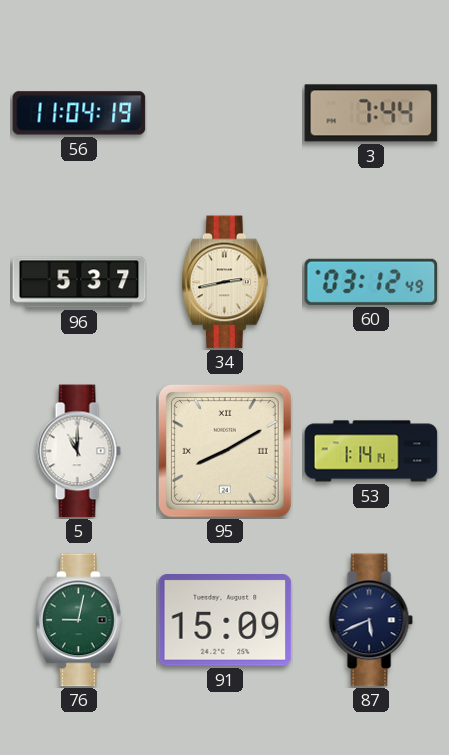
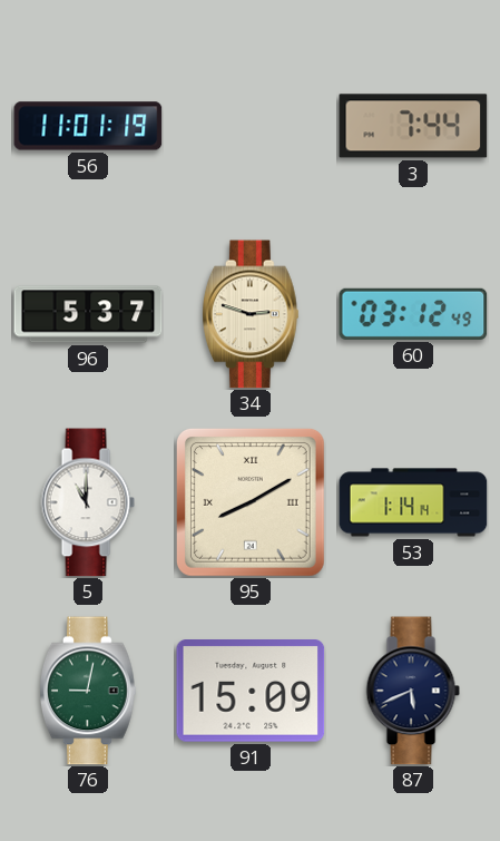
56: 11:04 -> 11:01 (88, 126)
34: 2:43 -> 2:48 (252, 314)
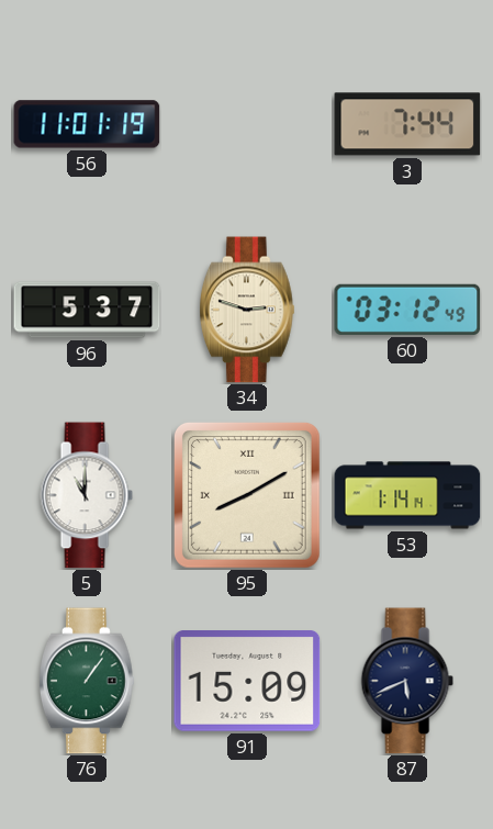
76: 9:02 -> 1:06 (88, 681)
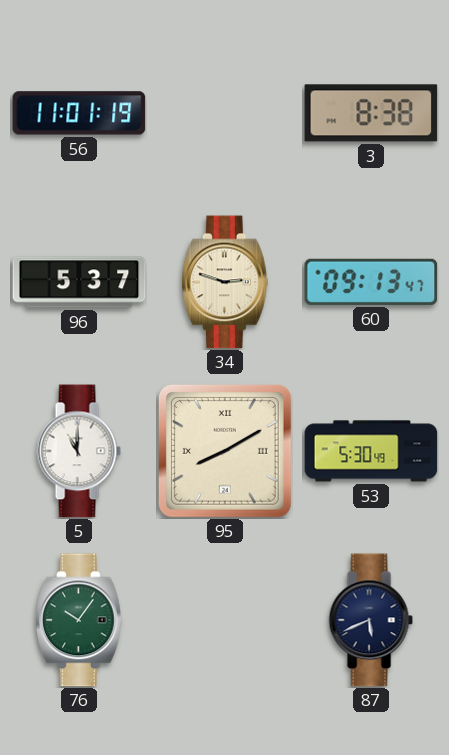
3: 7:44 -> 8:38 (371, 113)
60: 03:12 -> 09:13 (371, 282)
53: 1:14 -> 5:30 (371, 451)
76: 1:06 -> 10:06 (80, 620)
91: 15:09 -> none (247, 682)
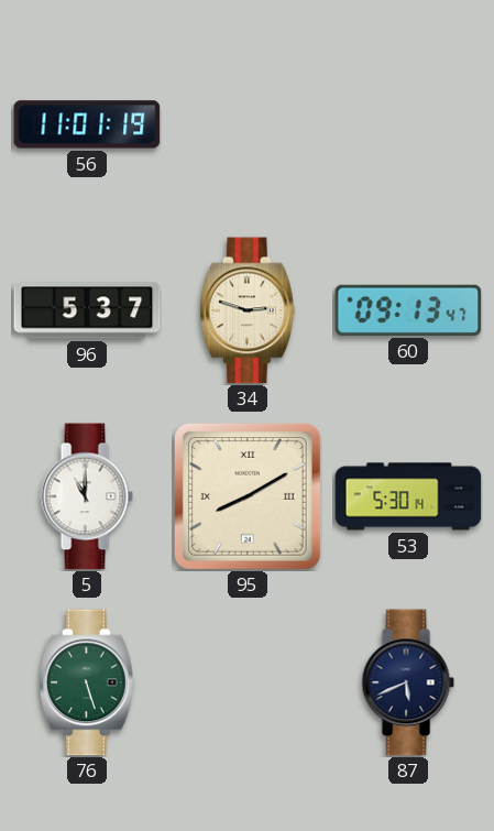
3: 8:38 -> none (371, 113)
53: 5:30:49 -> 5:30:14 (408, 496)
76: 10:06 -> 5:27 (88, 682)
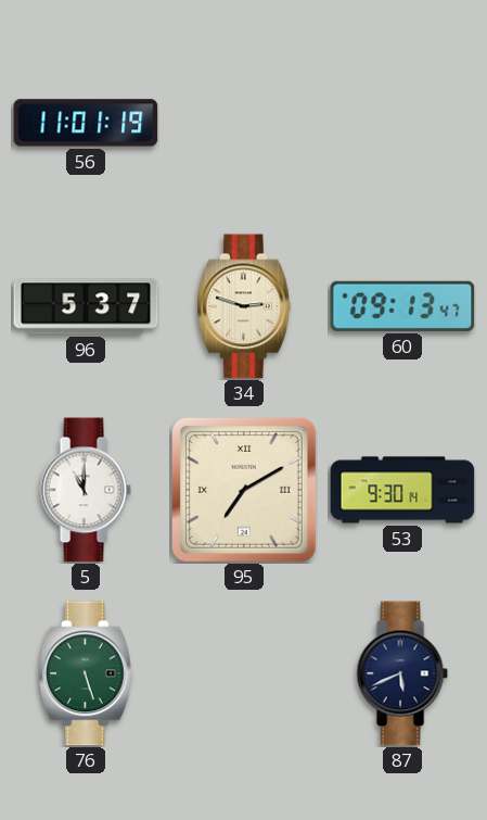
95: 8:10 -> 7:10 (244, 490)
53: 5:30 -> 9:30 (402, 490)
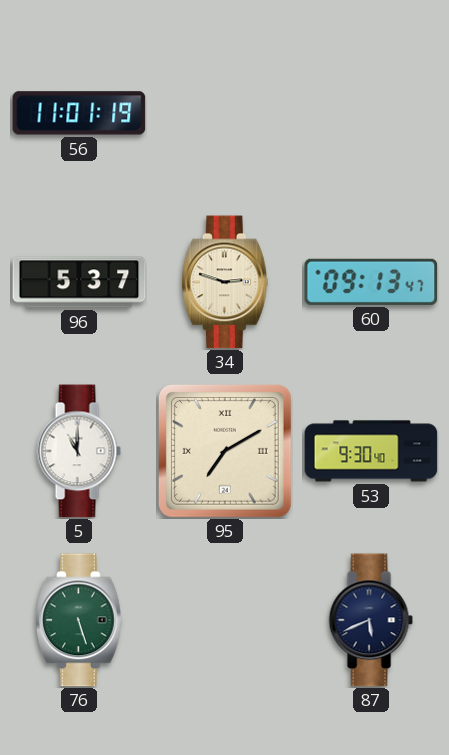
53: 9:30:14 -> 9:30:40 (371, 451)
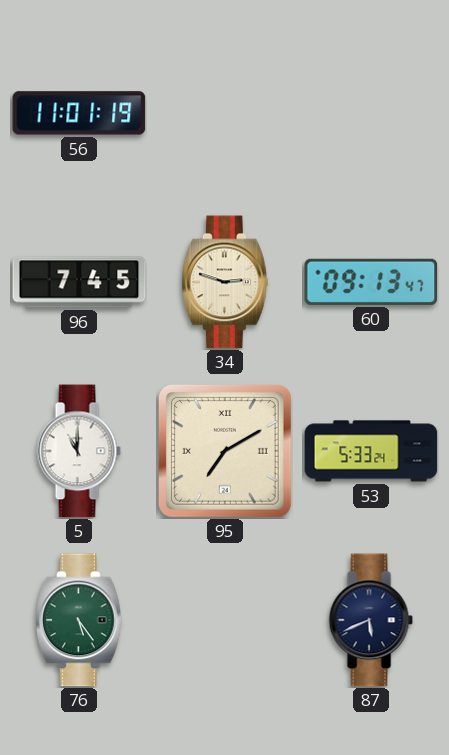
96: 5:37 -> 7:45 (79, 282)
53: 9:30 -> 5:33 (371, 451)
76: 5:27 -> 5:24 (80, 620)
